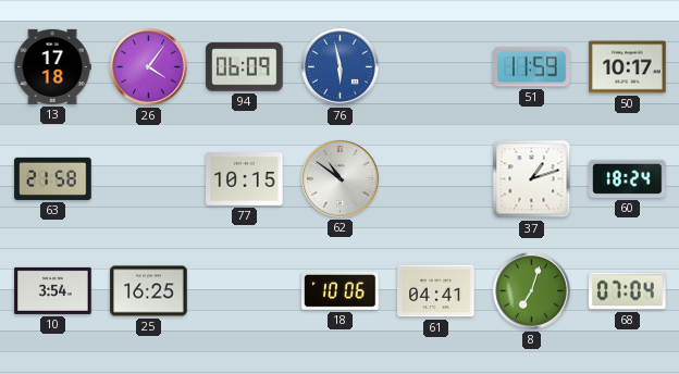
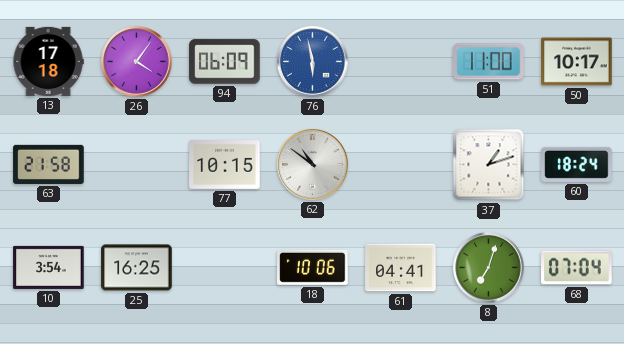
51: 11:59 -> 11:00 (489, 62)
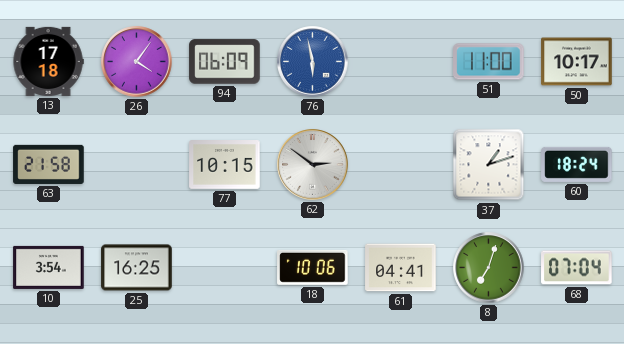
62: 10:51 -> 2:51 (313, 165)
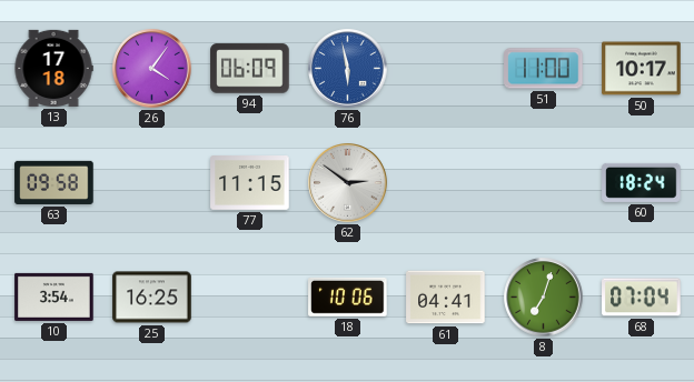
63: 21:58 -> 09:58 (54, 182)
77: 10:15 -> 11:15 (250, 183)
37: 1:12 -> none (489, 165)
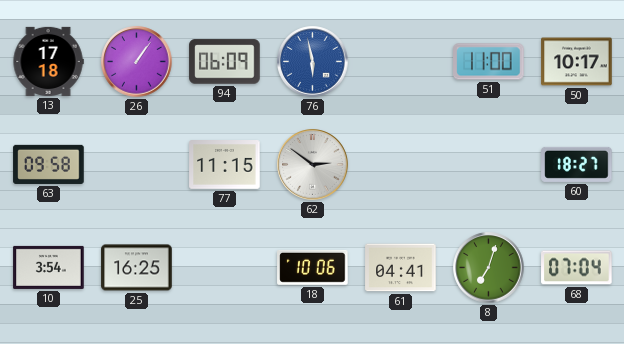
26: 4:06 -> 1:06 (137, 62)
60: 18:24 -> 18:27 (577, 164)
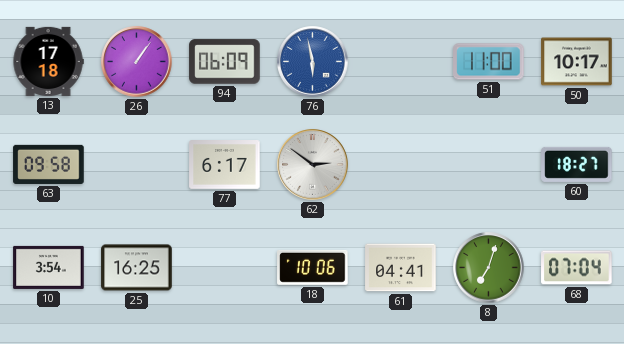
77: 11:15 -> 6:17 (225, 165)
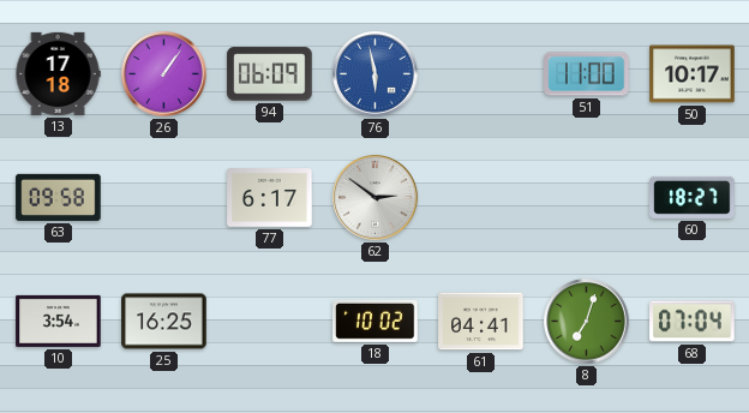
18: 10:06 -> 10:02 (376, 321)
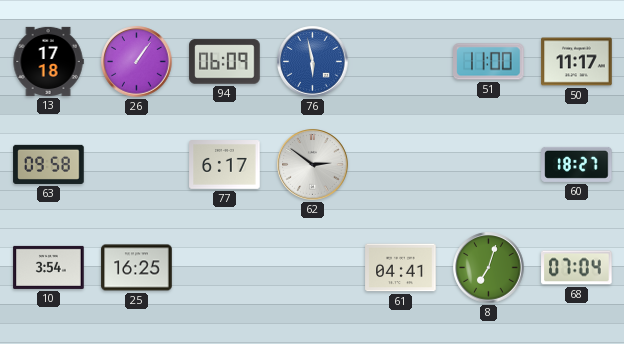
50: 10:17 -> 11:17 (577, 62)
18: 10:02 -> none (376, 321)
